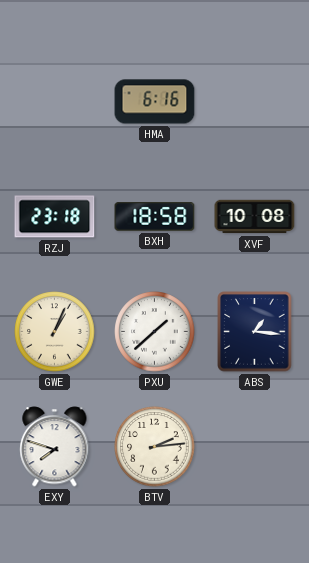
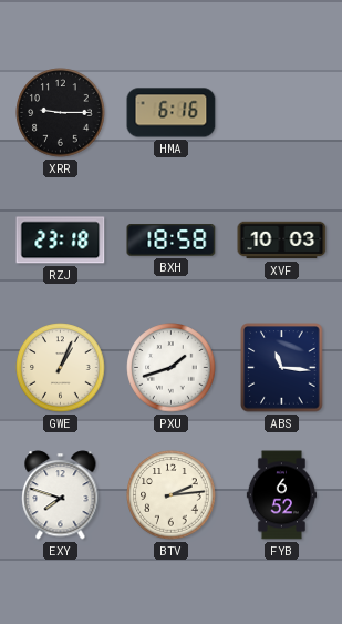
XRR: none -> 9:15 (61, 113)
XVF: 10:08 -> 10:03 (282, 241)
PXU: 1:38 -> 1:42 (172, 368)
ABS: 1:16 -> 11:16 (282, 368)
FYB: none -> 6:52 (281, 495)
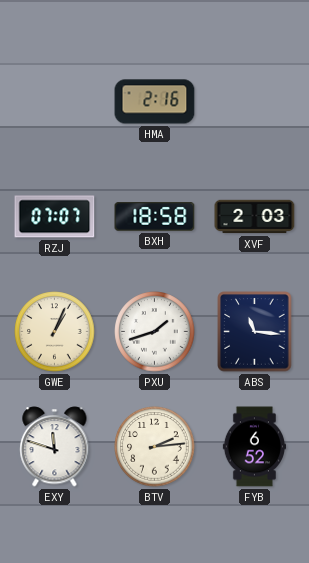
XRR: 9:15 -> none (61, 113)
HMA: 6:16 -> 2:16 (155, 102)
RZJ: 23:18 -> 07:07 (55, 217)
XVF: 10:03 -> 2:03 (255, 217)
EXY: 7:48 -> 11:48 (55, 447)
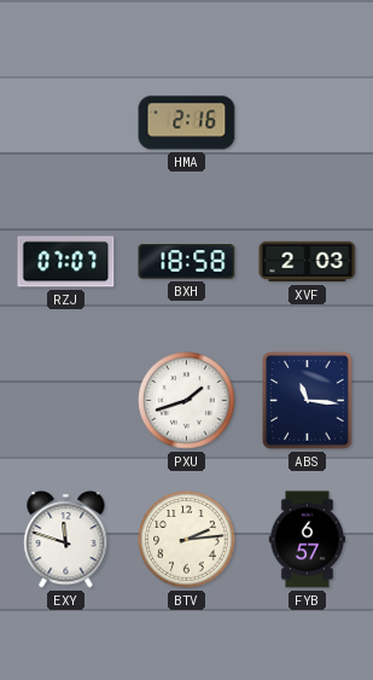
GWE: 1:04 -> none (55, 332)
FYB: 6:52 -> 6:57 (307, 540)
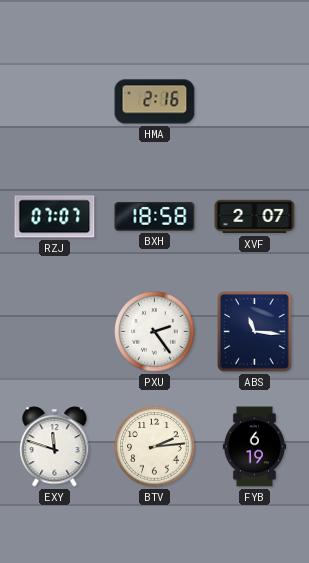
XVF: 2:03 -> 2:07 (255, 217)
PXU: 1:42 -> 2:24 (155, 332)
FYB: 6:57 -> 6:19 (254, 447)
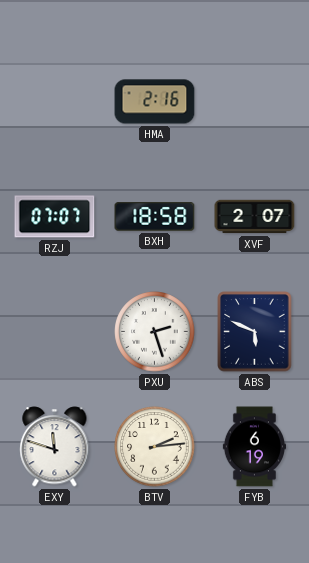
PXU: 2:24 -> 2:27 (155, 332)
ABS: 11:16 -> 5:49 (255, 332)
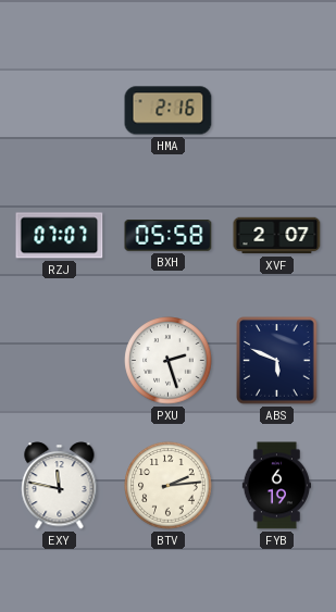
BXH: 18:58 -> 05:58 (169, 236)
EXY: 11:48 -> 11:47 (60, 486)
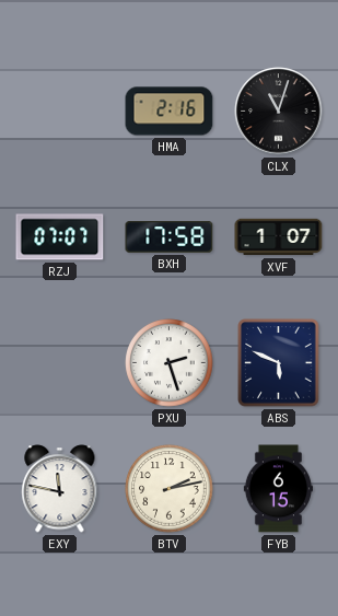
CLX: none -> 11:03 (279, 112)
BXH: 05:58 -> 17:58 (170, 237)
XVF: 2:07 -> 1:07 (279, 237)
BTV: 2:14 -> 2:13 (170, 489)
FYB: 6:19 -> 6:15 (278, 489)
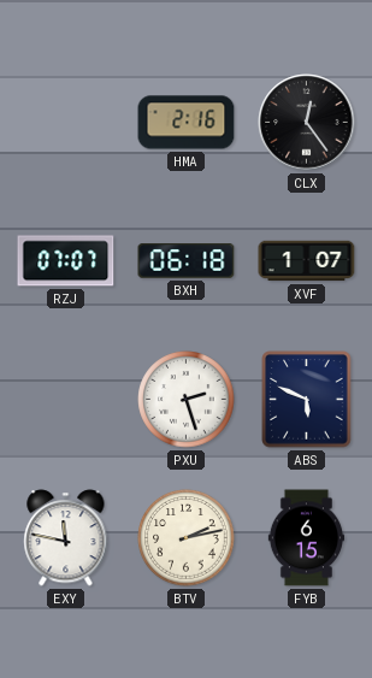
CLX: 11:03 -> 12:24 (307, 123)
BXH: 17:58 -> 06:18 (187, 261)
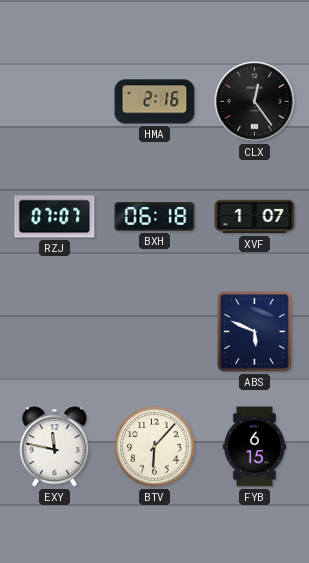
PXU: 2:27 -> none (187, 400)
BTV: 2:13 -> 6:07 (155, 447)
